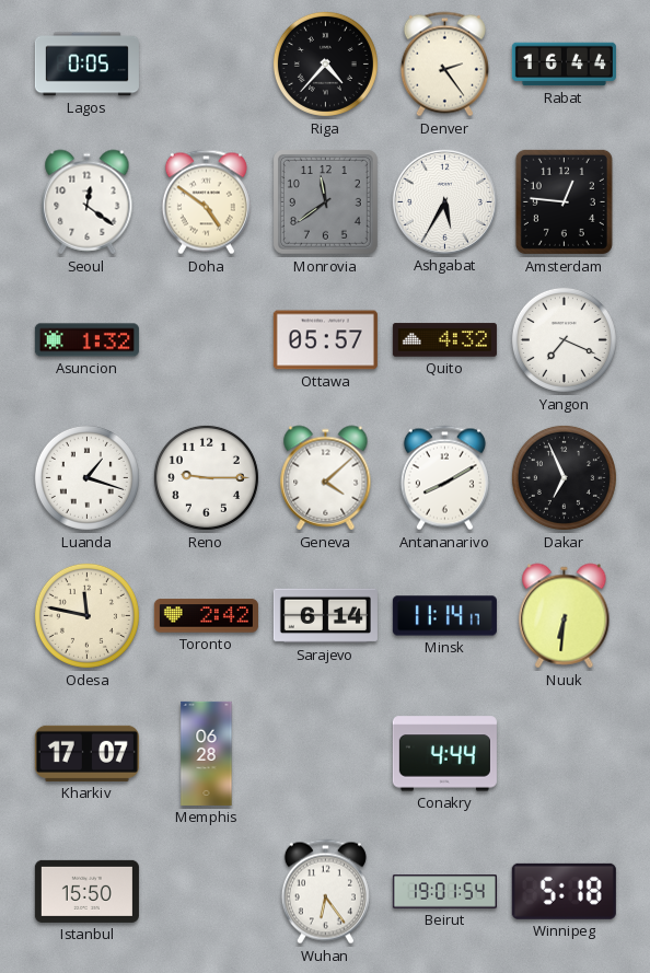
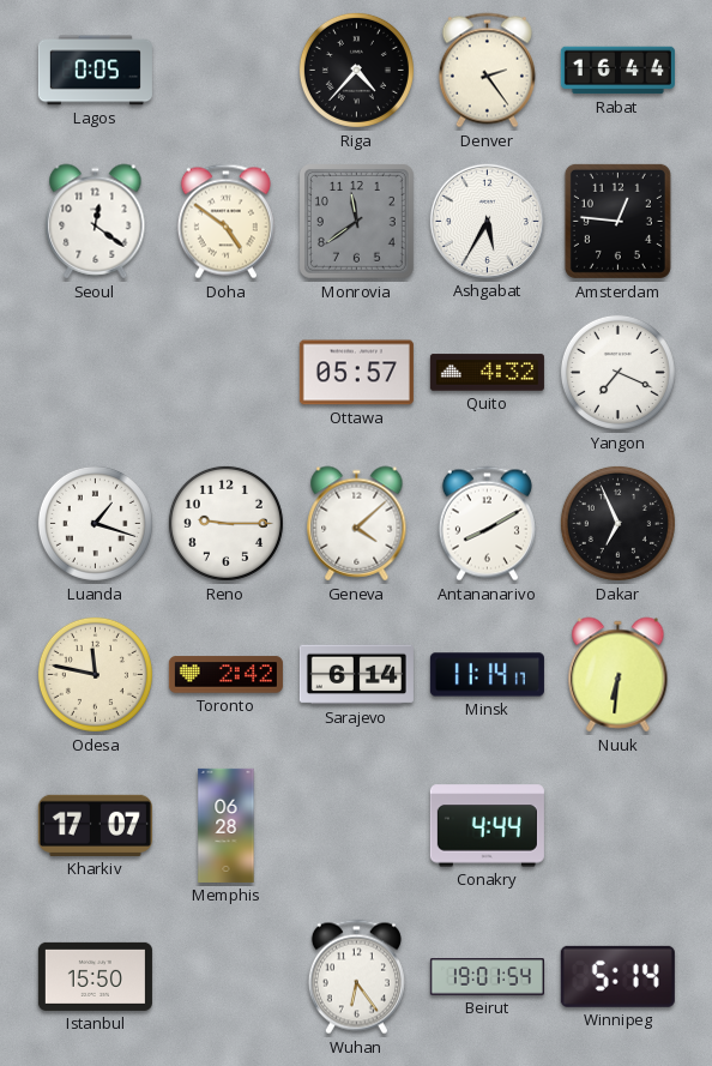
Asuncion: 1:32 -> none (86, 340)
Winnipeg: 5:18 -> 5:14 (617, 976)
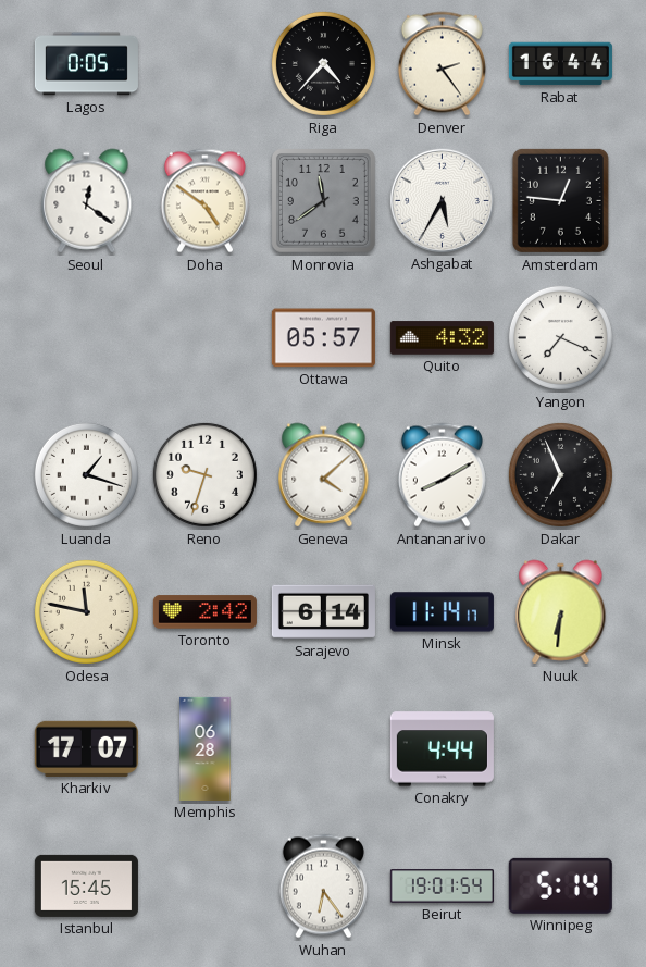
Reno: 9:15 -> 9:33 (204, 474)
Istanbul: 15:50 -> 15:45 (86, 885)
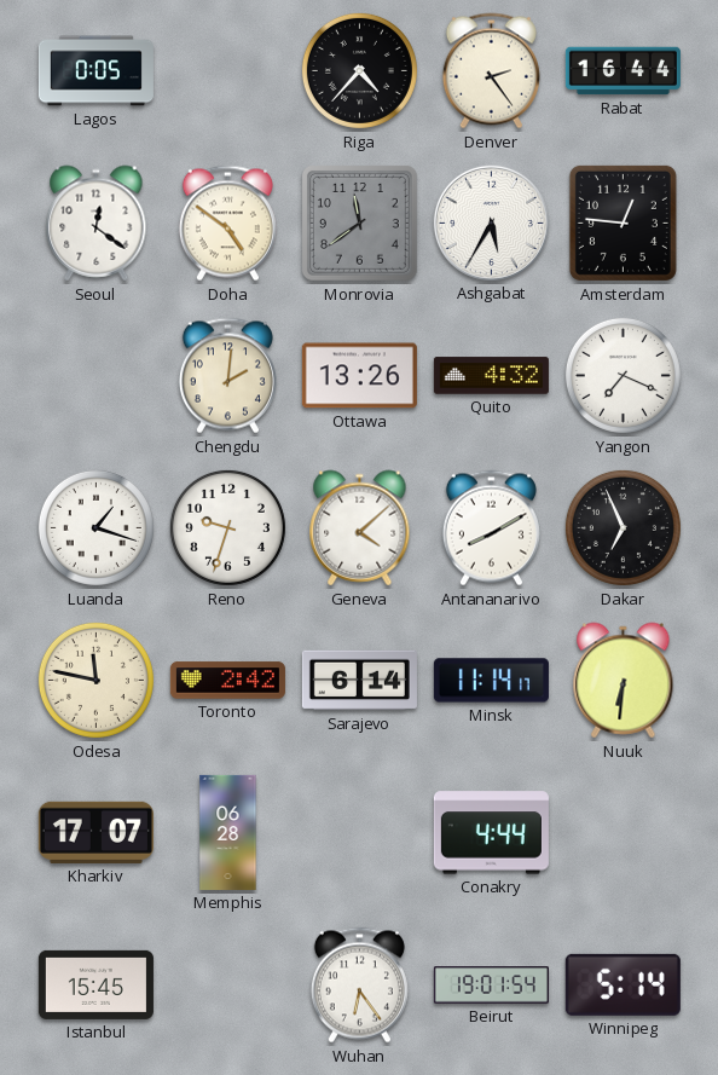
Chengdu: none -> 2:01 (227, 376)
Ottawa: 05:57 -> 13:26 (359, 376)
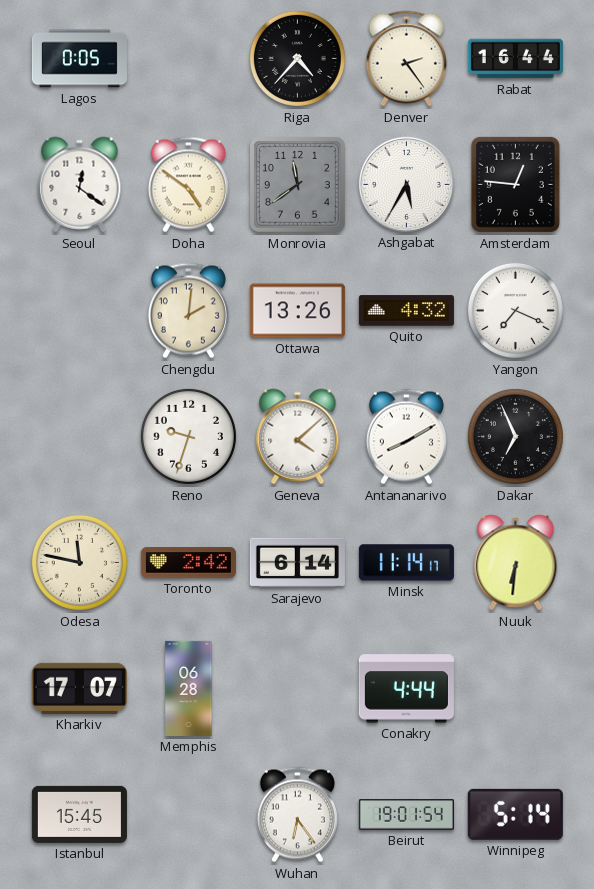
Luanda: 1:18 -> none (95, 527)
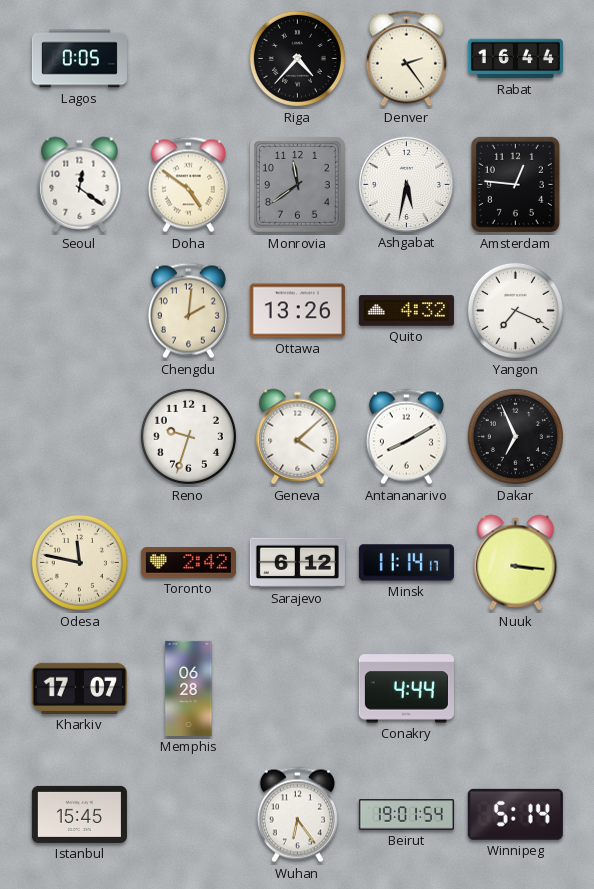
Ashgabat: 5:35 -> 5:32 (406, 184)
Sarajevo: 6:14 -> 6:12 (297, 563)
Nuuk: 6:31 -> 3:16 (516, 563)
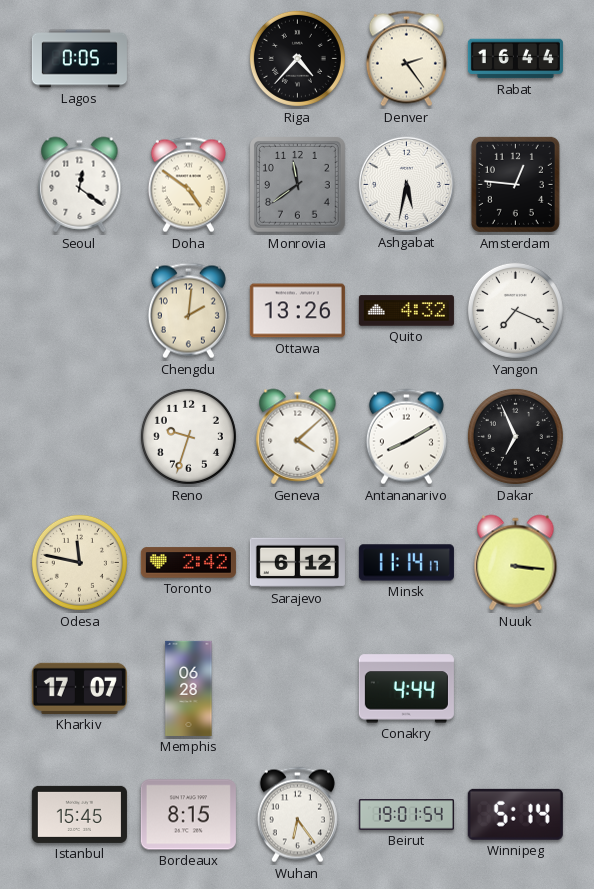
Bordeaux: none -> 8:15 (188, 815)
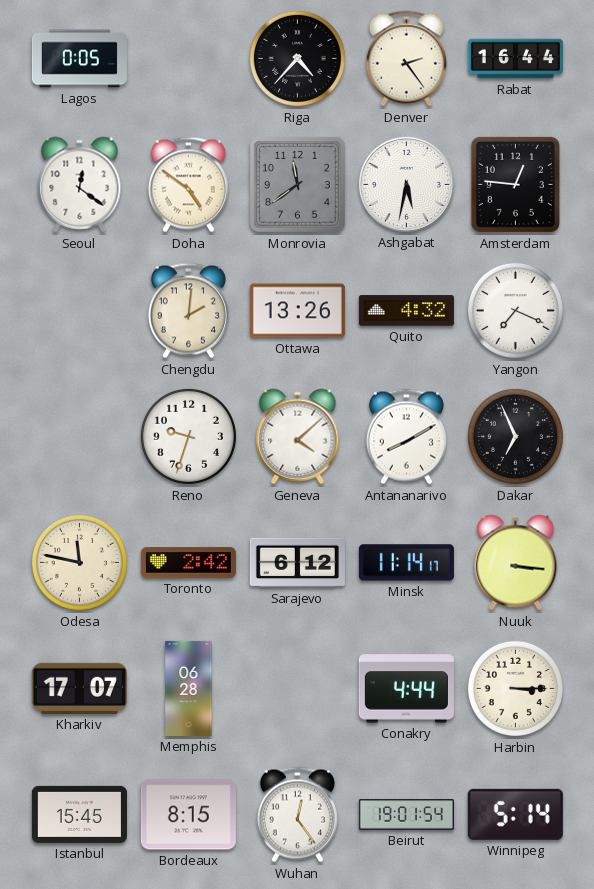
Harbin: none -> 3:15 (515, 688)
Wuhan: 6:24 -> 12:24 (297, 815)
